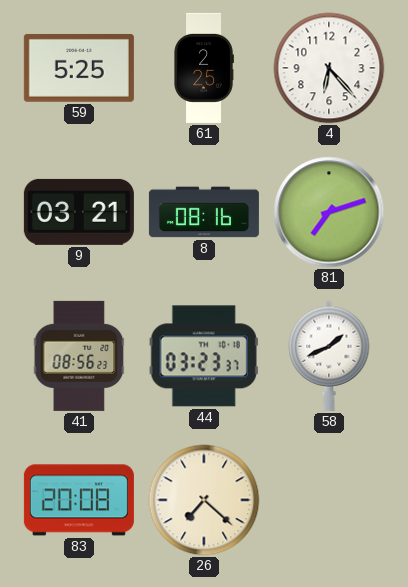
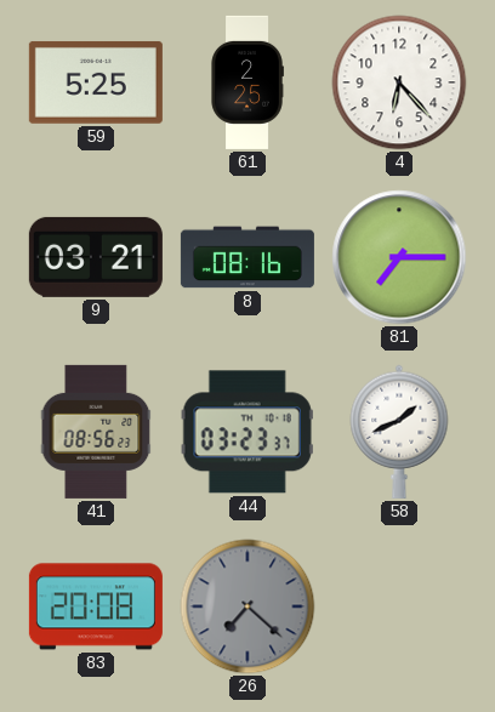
81: 7:12 -> 7:15 (399, 257)
26 dial: cream -> grey (247, 606)
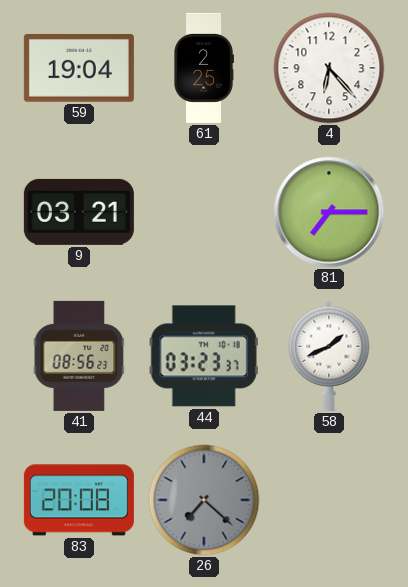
59: 5:25 -> 19:04 (79, 68)
8: 08:16 -> none (247, 257)
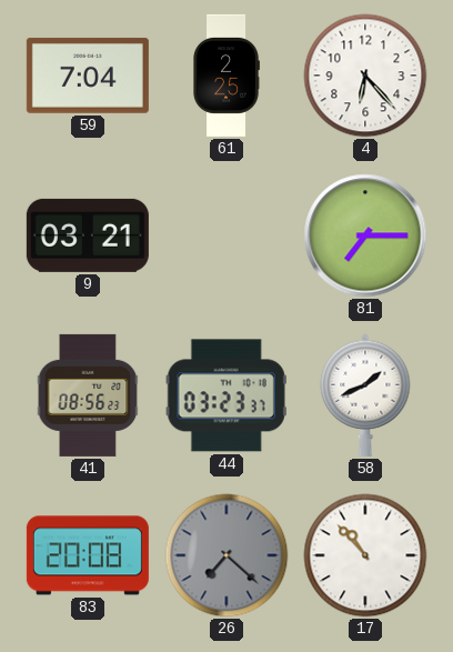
59: 19:04 -> 7:04 (88, 76)
17: none -> 10:53 (365, 555)
